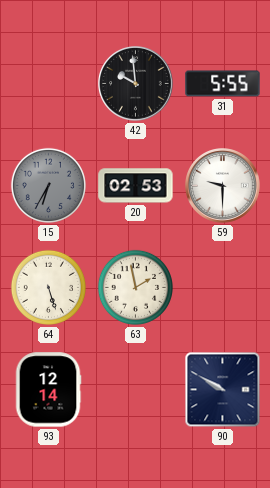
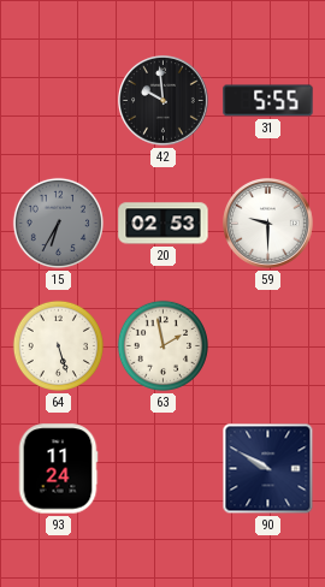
93: 12:14 -> 11:24 (58, 469)
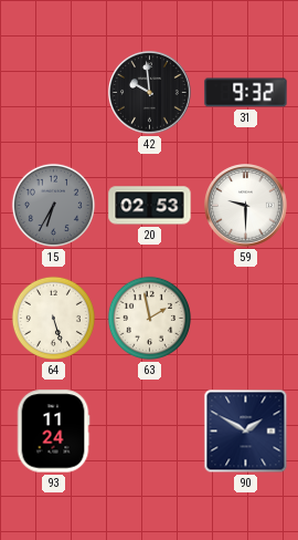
31: 5:55 -> 9:32 (246, 93)
90: 9:50 -> 1:50 (246, 432)
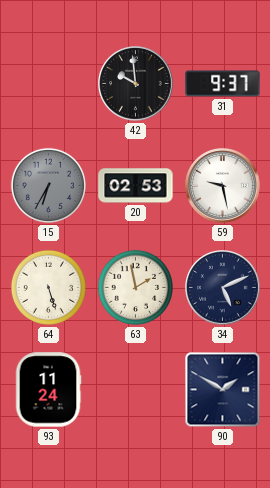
31: 9:32 -> 9:37 (223, 84)
59: 9:30 -> 9:28 (223, 186)
34: none -> 5:11 (223, 288)
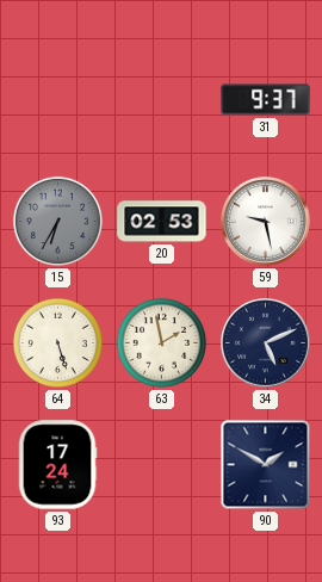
42: 9:59 -> none (136, 84)
93: 11:24 -> 17:24 (57, 465)
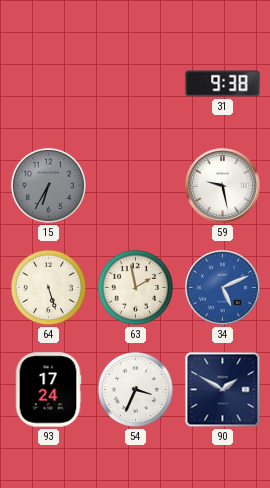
31: 9:37 -> 9:38 (223, 84)
20: 02:53 -> none (162, 222)
34 dial: navy -> blue (223, 288)
54: none -> 3:34 (135, 389)
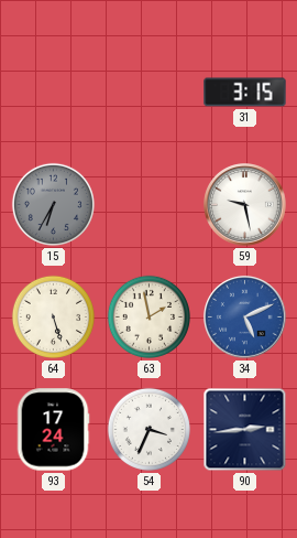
31: 9:38 -> 3:15 (245, 93)
90: 1:50 -> 2:44 (245, 430)
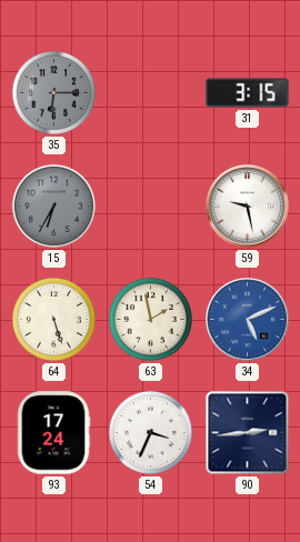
35: none -> 6:15 (53, 92)
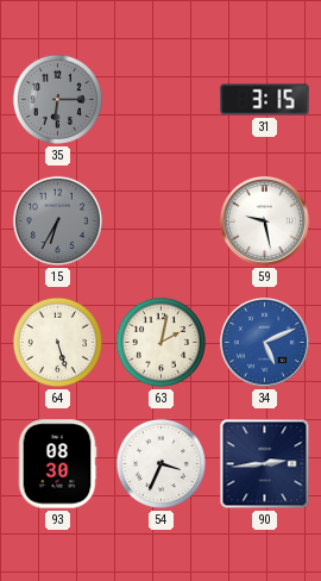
63: 1:58 -> 2:02 (160, 342)
93: 17:24 -> 08:30 (57, 464)
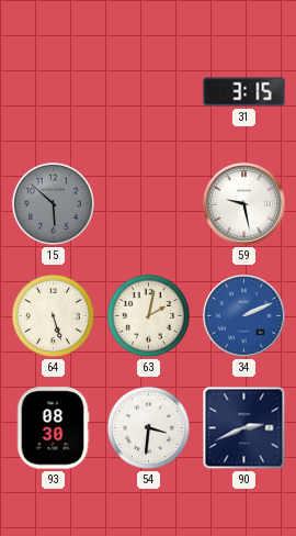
35: 6:15 -> none (57, 99)
15: 6:35 -> 5:52 (53, 203)
34: 5:11 -> 2:11 (244, 316)
54: 3:34 -> 3:31 (148, 427)
90: 2:44 -> 2:41 (244, 428)
